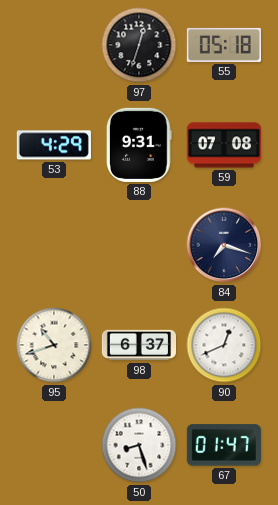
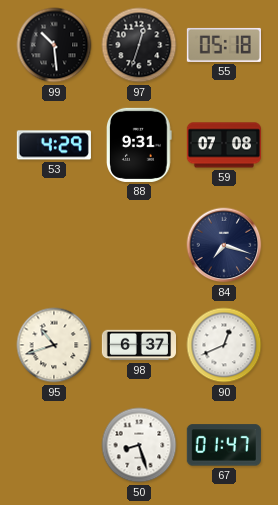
99: none -> 10:29 (54, 45)
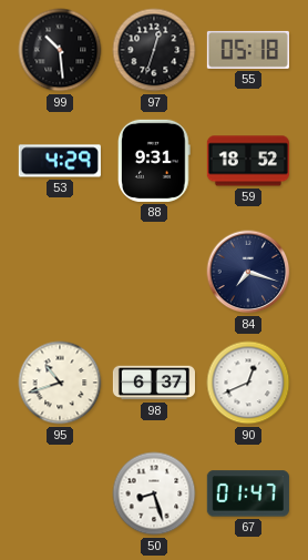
59: 07:08 -> 18:52 (248, 161)
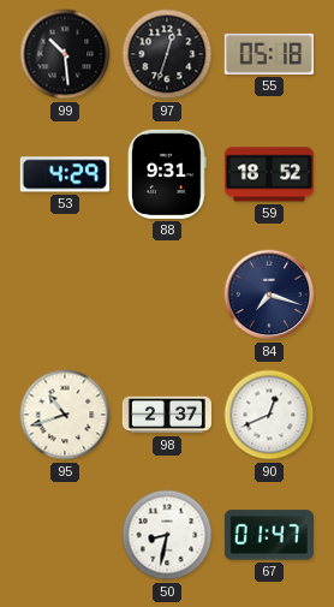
98: 6:37 -> 2:37 (166, 415)
50: 8:27 -> 8:32 (167, 535)
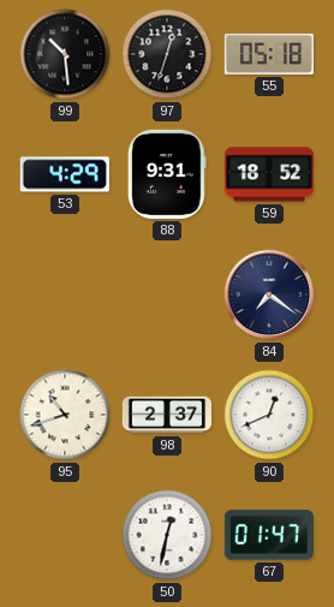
84: 7:18 -> 7:21 (269, 294)
50: 8:32 -> 12:32 (167, 535)
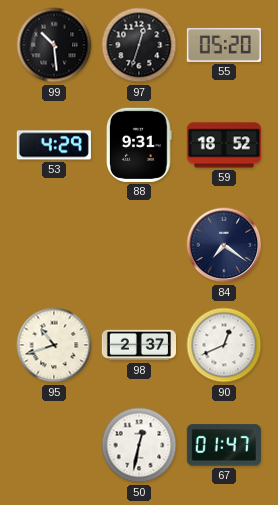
55: 05:18 -> 05:20 (224, 45)
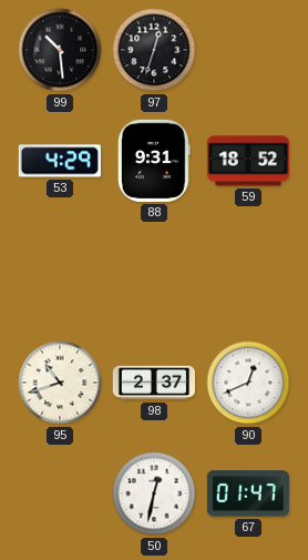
55: 05:20 -> none (224, 45)
84: 7:21 -> none (224, 245)
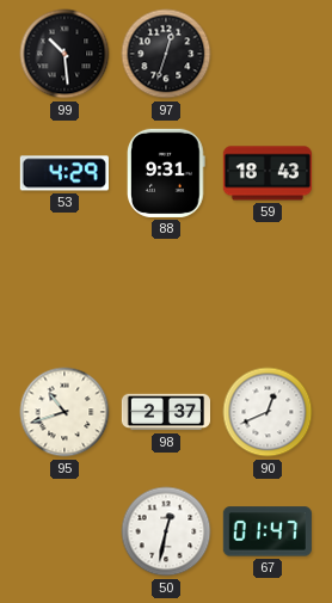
59: 18:52 -> 18:43 (268, 173)
